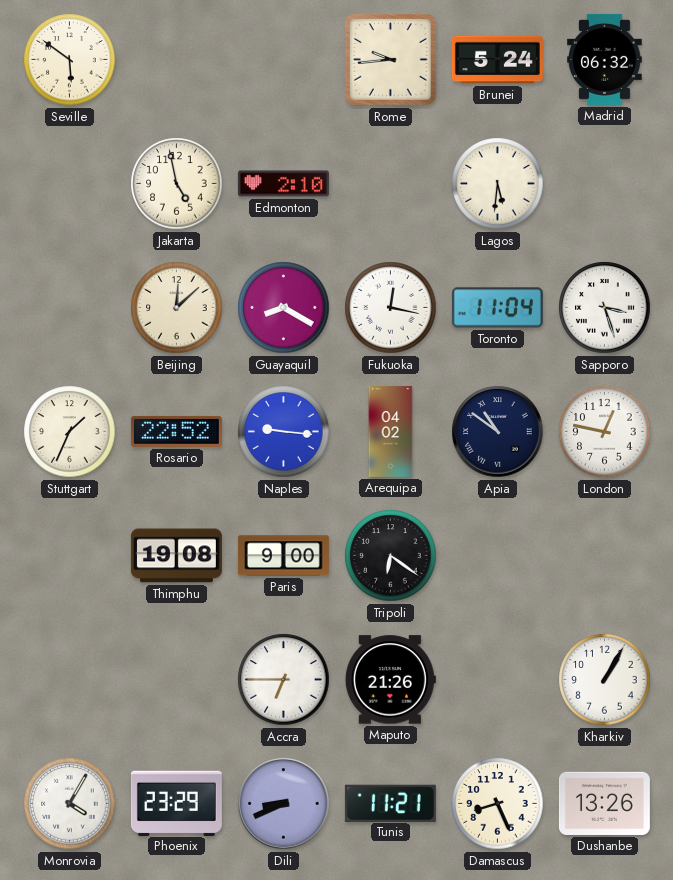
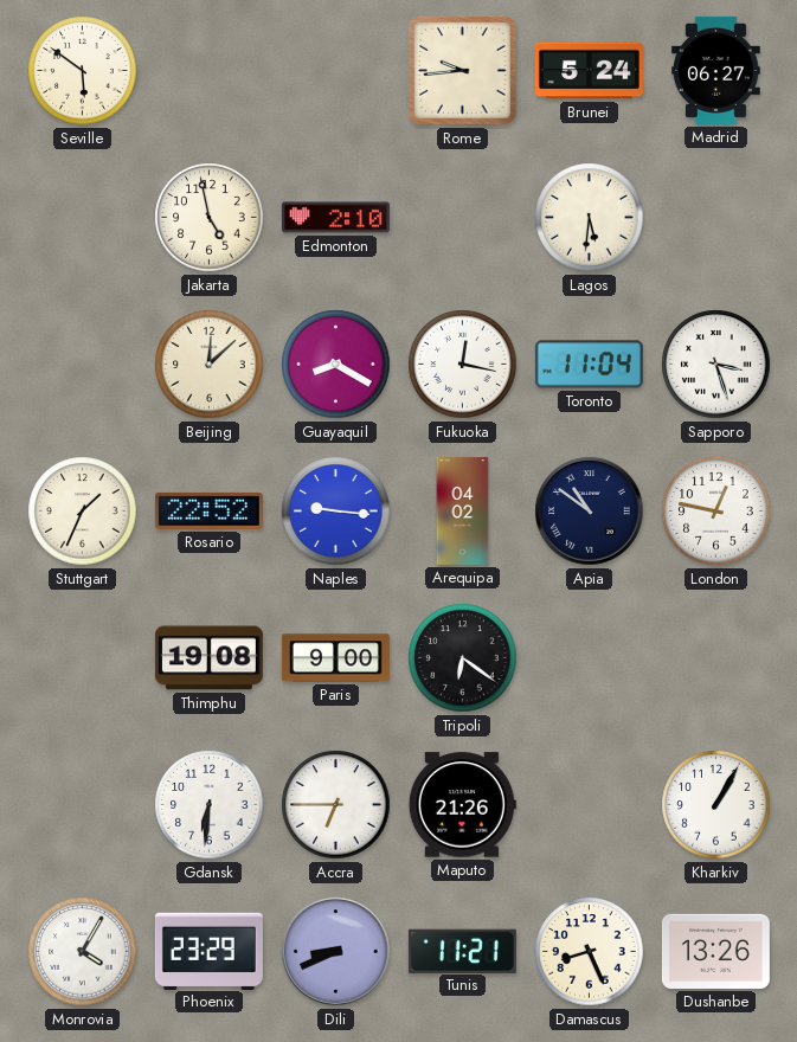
Madrid: 06:32 -> 06:27 (716, 70)
Gdansk: none -> 6:31 (210, 805)
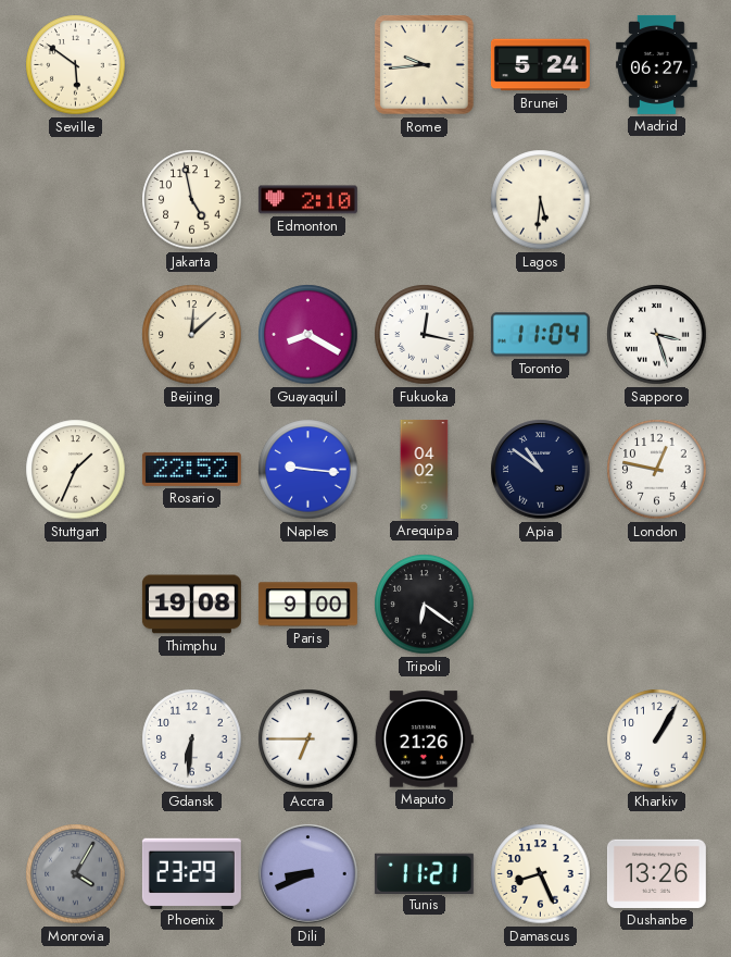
Monrovia dial: white -> grey (76, 874)
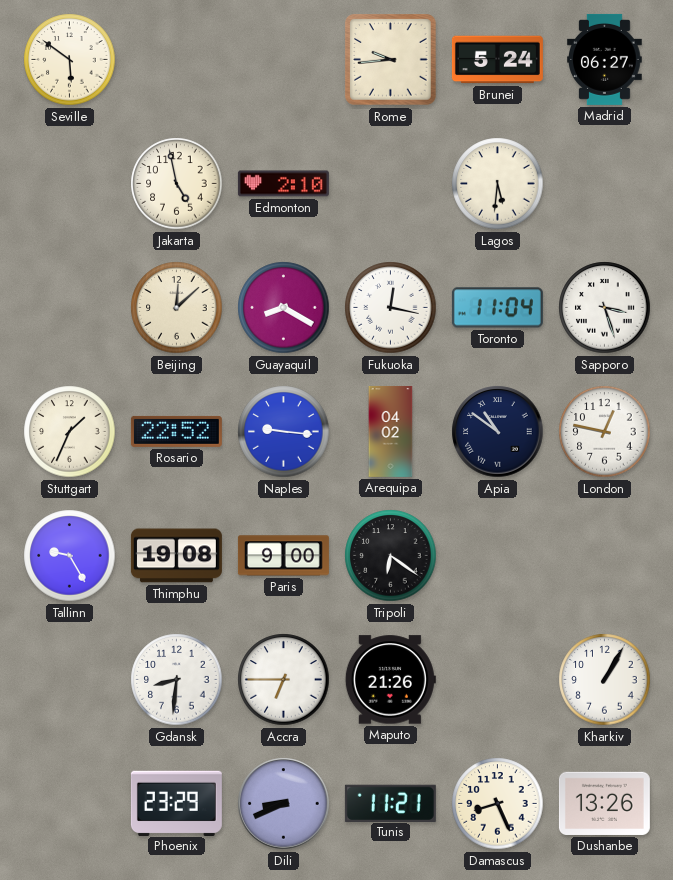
Tallinn: none -> 9:25 (70, 556)
Gdansk: 6:31 -> 8:31 (177, 680)
Monrovia: 4:05 -> none (76, 874)
